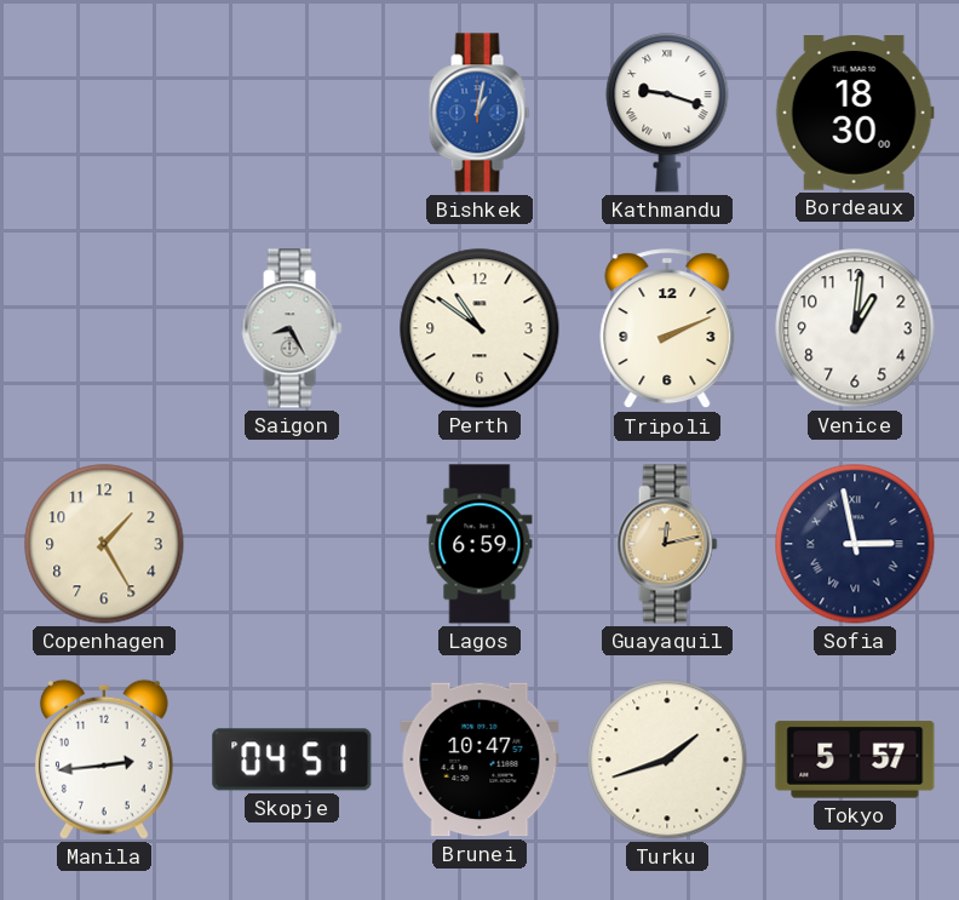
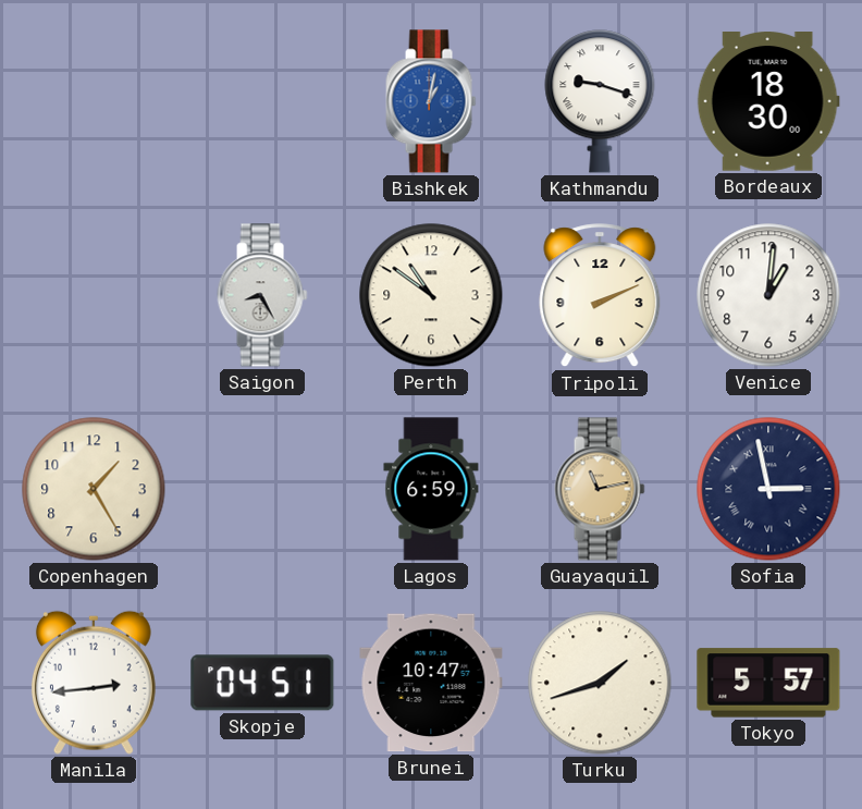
Guayaquil: 12:13 -> 11:13 (600, 489)
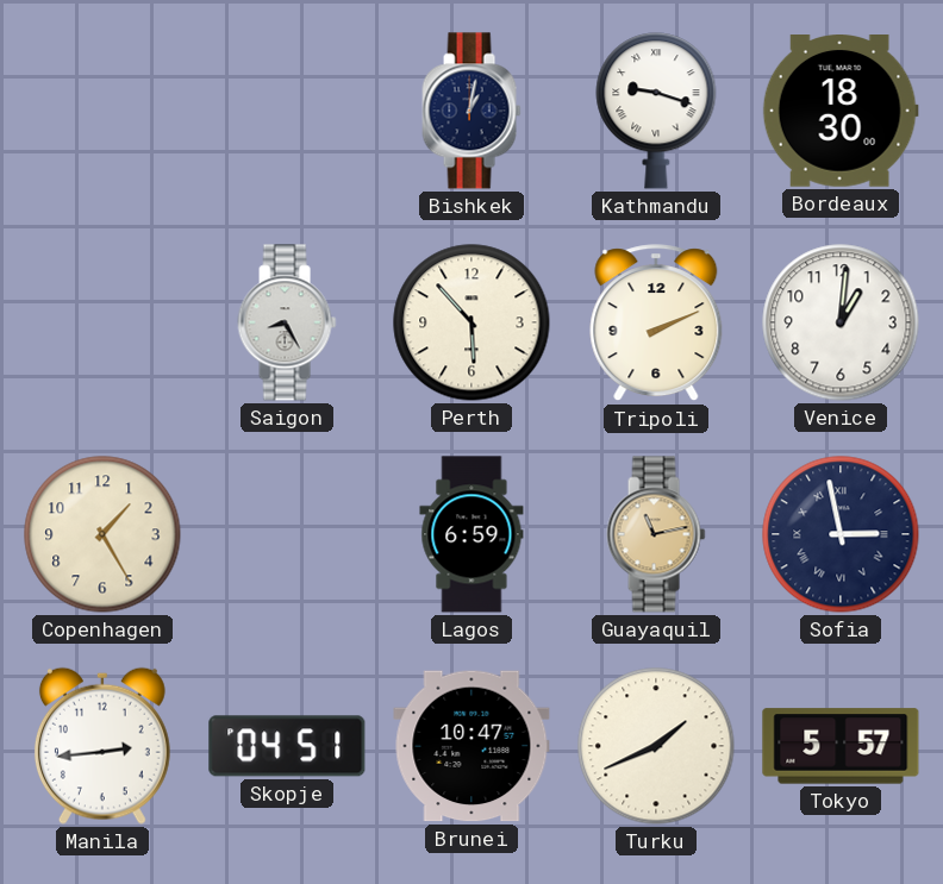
Bishkek dial: blue -> navy (472, 111)
Perth: 10:51 -> 5:53 (472, 322)
Turku: 1:42 -> 1:41 (656, 746)
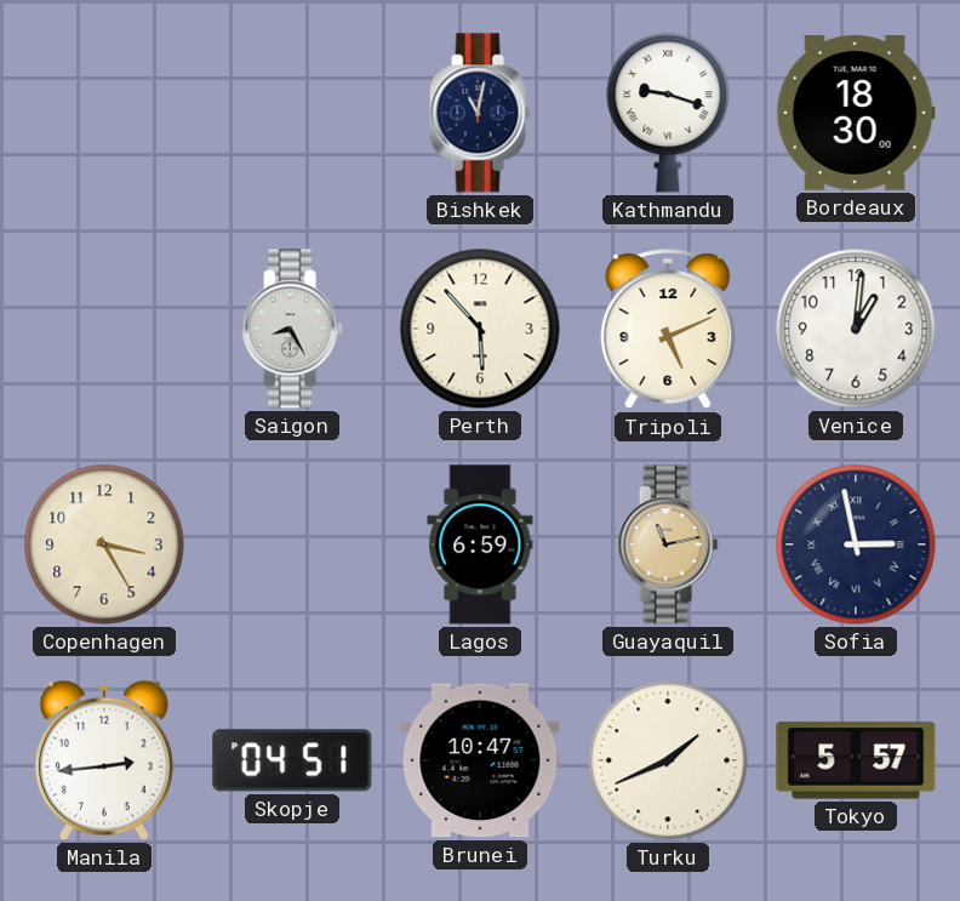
Bishkek: 1:02 -> 11:02 (480, 113)
Tripoli: 2:11 -> 5:11 (668, 330)
Copenhagen: 1:25 -> 3:25 (104, 544)
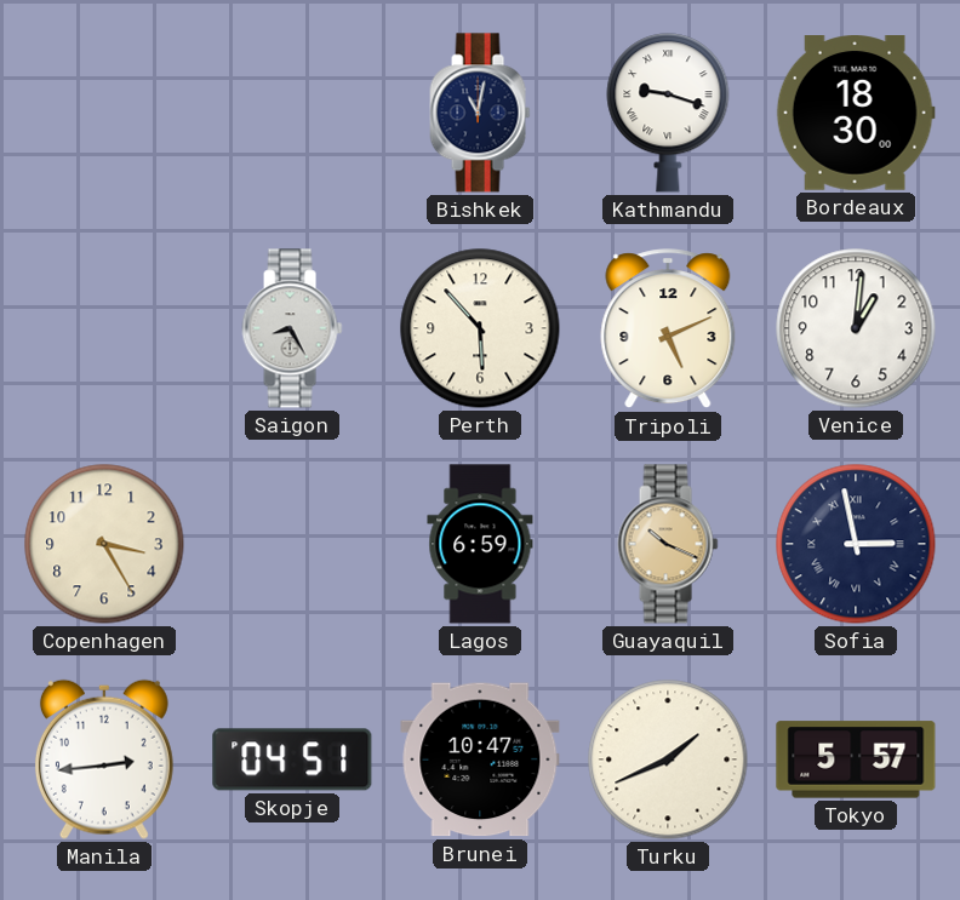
Guayaquil: 11:13 -> 10:19 (668, 544)
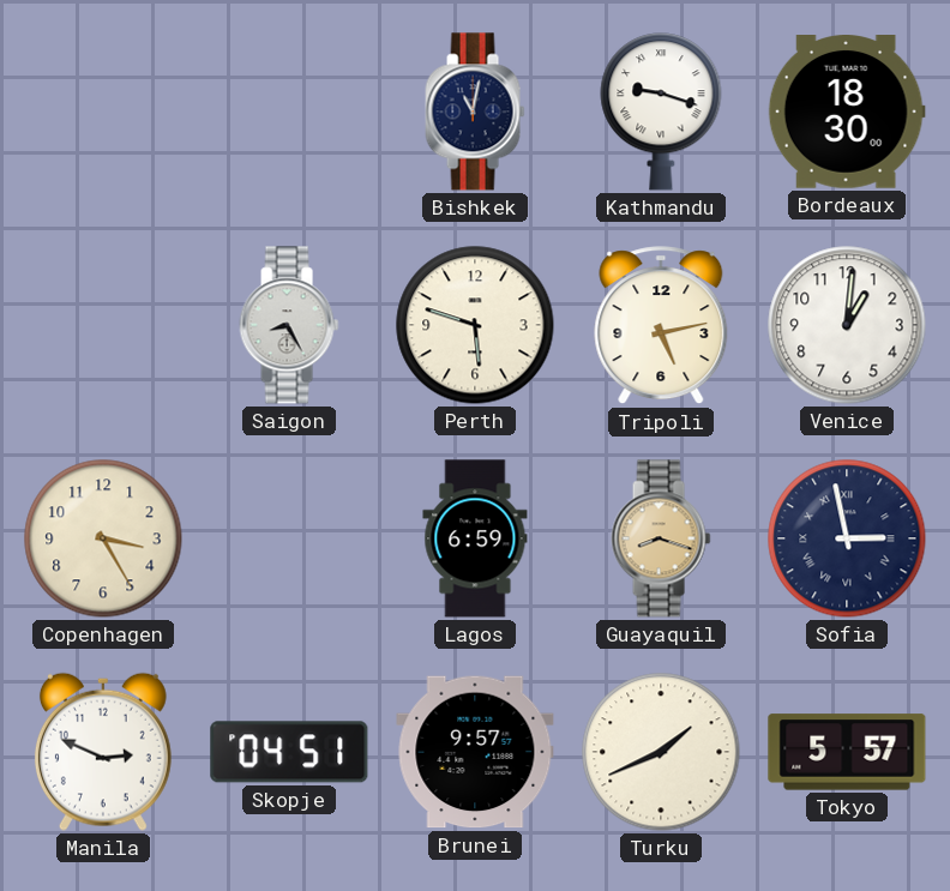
Perth: 5:53 -> 5:48 (475, 325)
Tripoli: 5:11 -> 5:13 (661, 326)
Guayaquil: 10:19 -> 8:18 (661, 538)
Manila: 2:44 -> 2:49 (103, 752)
Brunei: 10:47 -> 9:57 (475, 752)
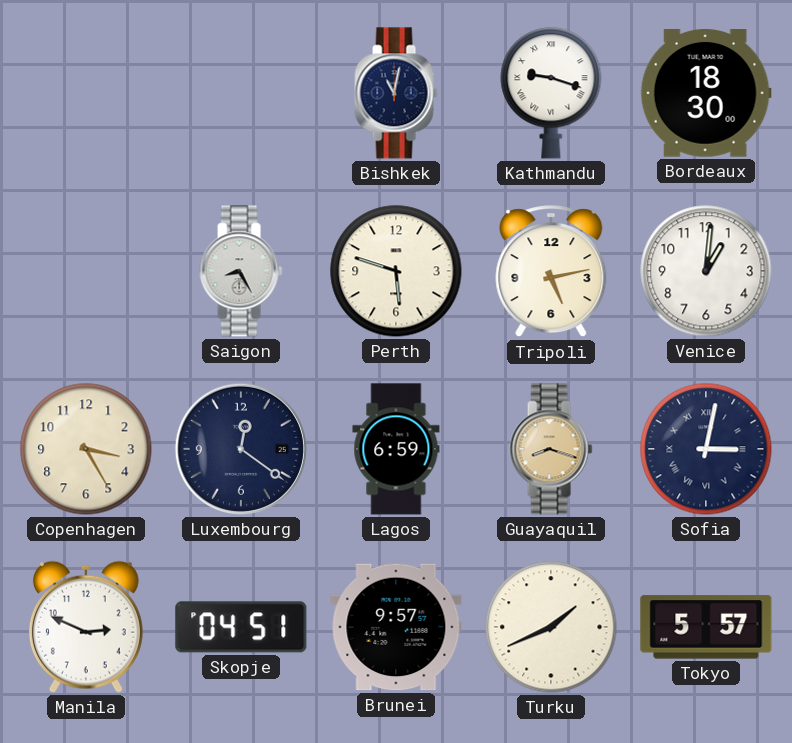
Luxembourg: none -> 12:21 (241, 449)
Sofia: 2:58 -> 3:02 (706, 449)
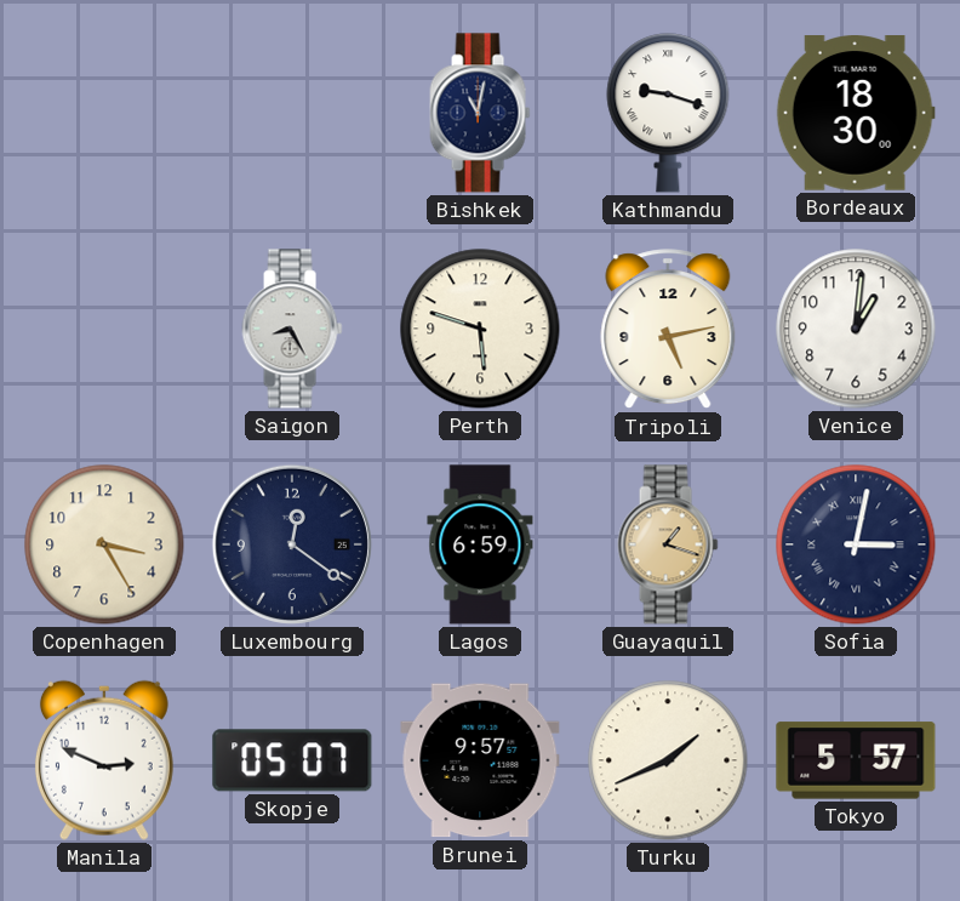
Guayaquil: 8:18 -> 1:18 (668, 544)
Skopje: 04:51 -> 05:07 (292, 760)
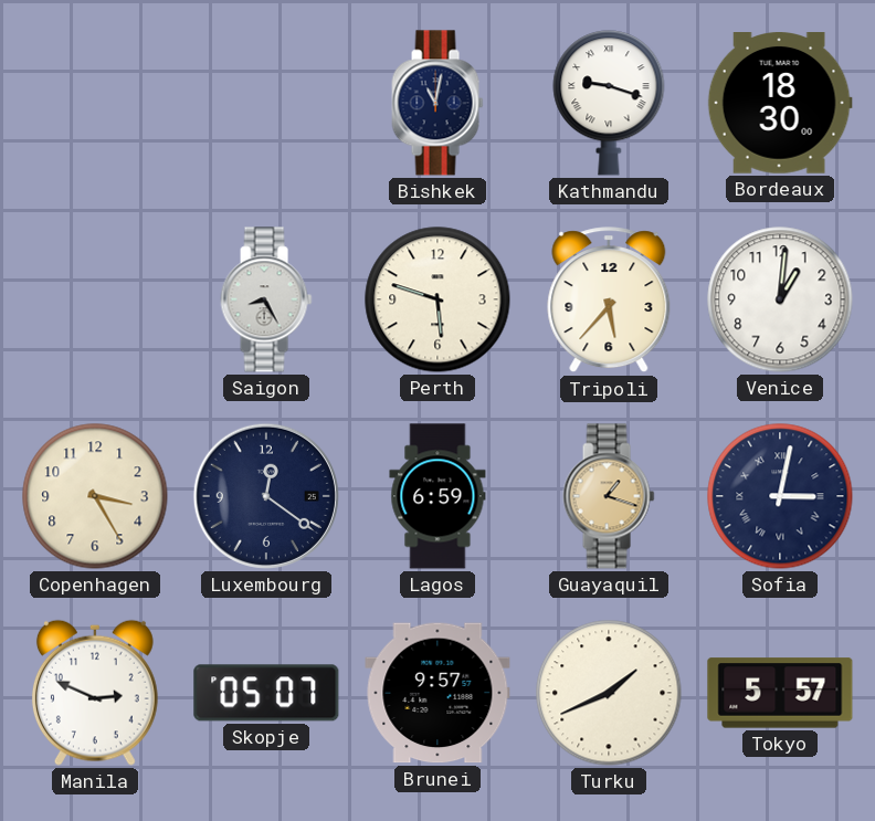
Tripoli: 5:13 -> 5:37 (609, 301)
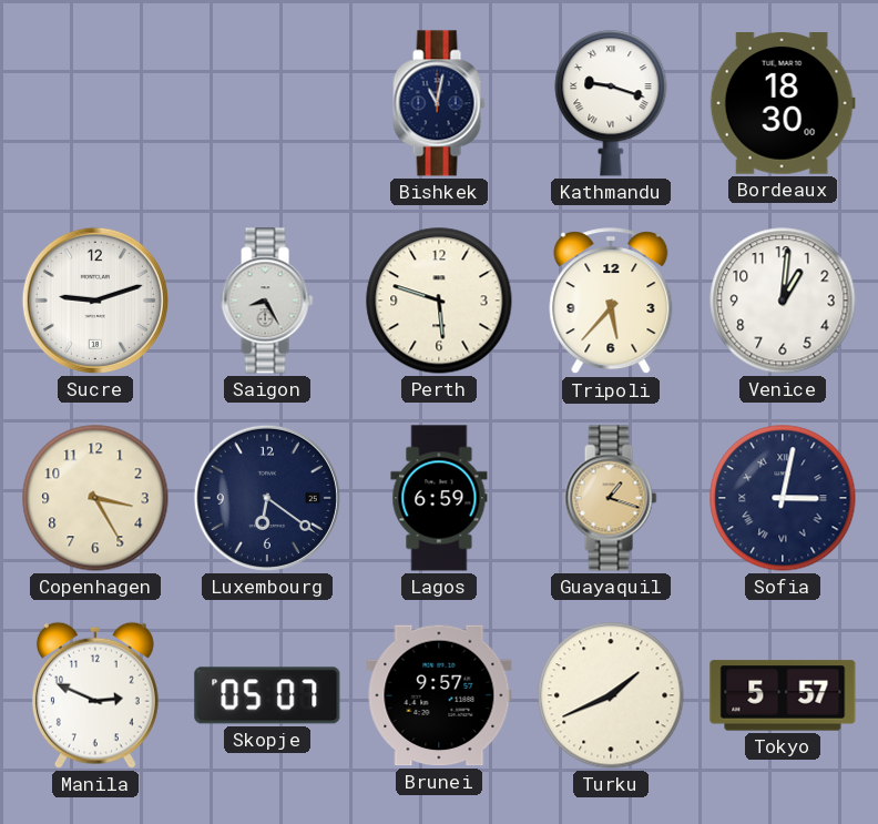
Sucre: none -> 9:12 (95, 301)
Luxembourg: 12:21 -> 6:21 (267, 498)
